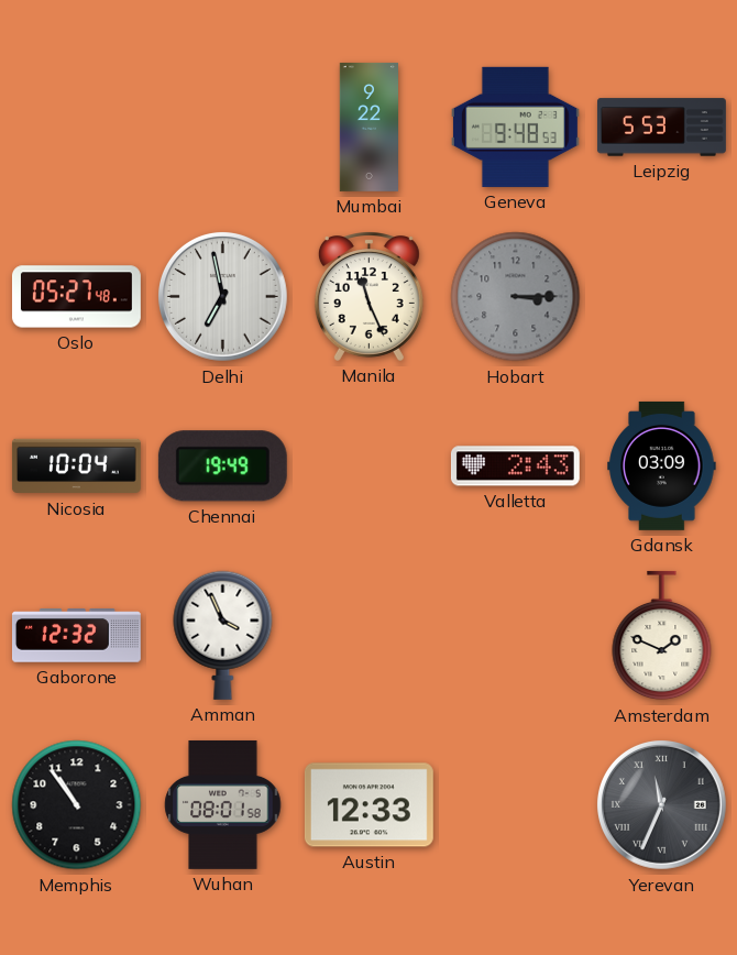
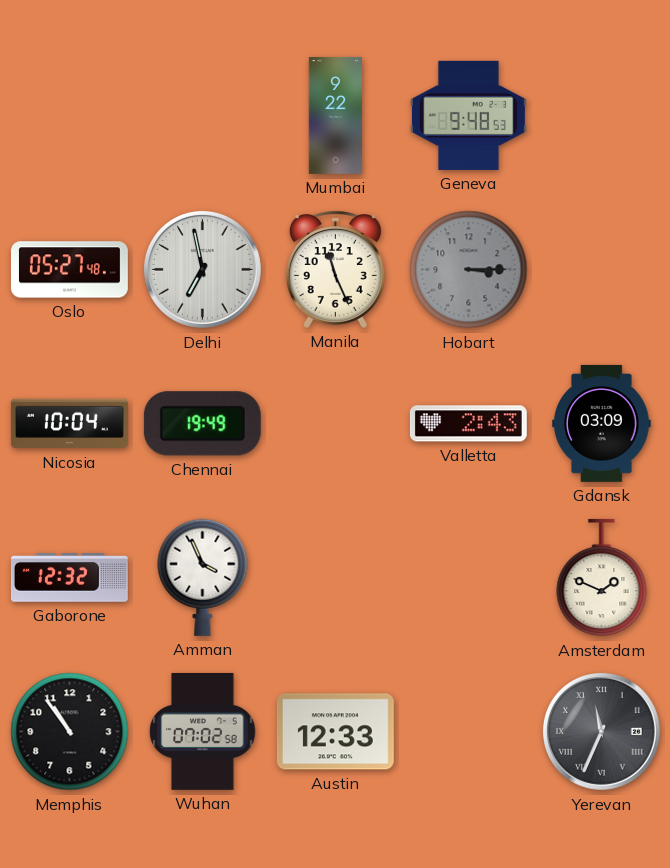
Leipzig: 5:53 -> none (661, 128)
Wuhan: 08:01 -> 07:02 (203, 731)
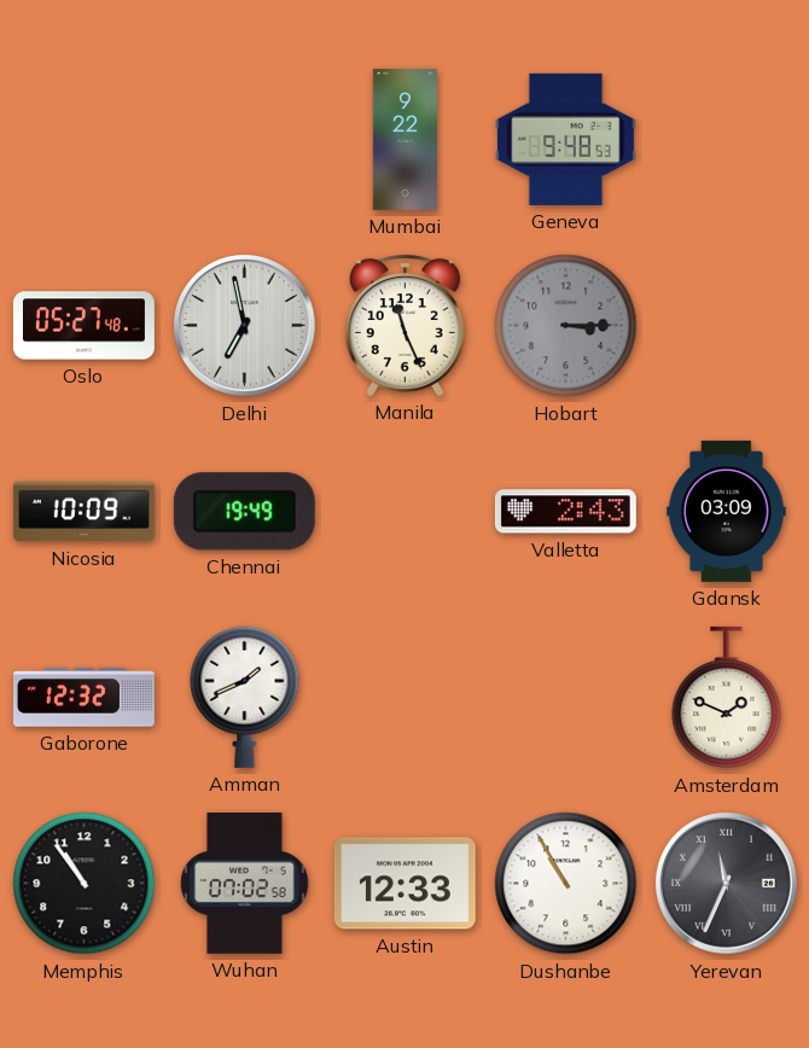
Nicosia: 10:04 -> 10:09 (83, 512)
Amman: 3:56 -> 1:41 (245, 697)
Dushanbe: none -> 10:55 (566, 884)
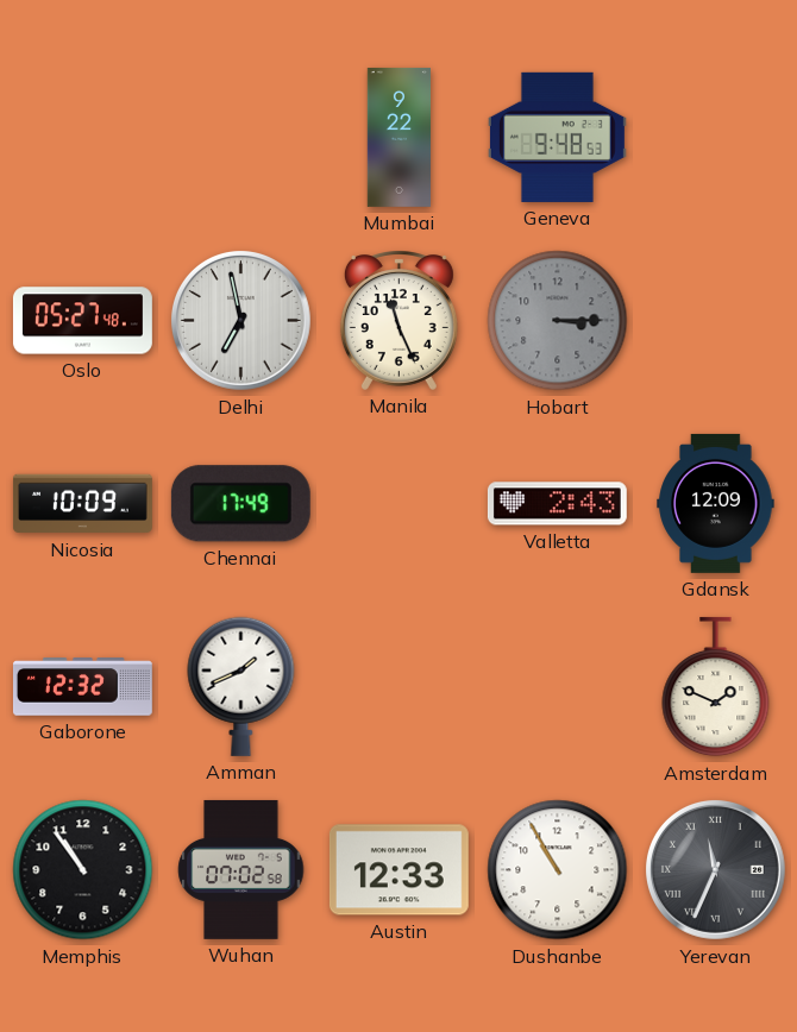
Chennai: 19:49 -> 17:49 (240, 504)
Gdansk: 03:09 -> 12:09 (716, 503)
